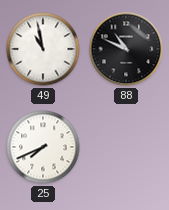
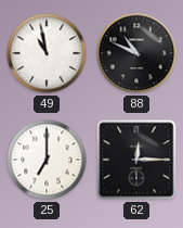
25: 7:41 -> 7:00 (47, 160)
62: none -> 12:15 (136, 160)
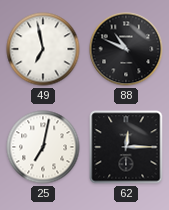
49: 10:58 -> 6:58 (43, 49)
25: 7:00 -> 7:02 (43, 147)
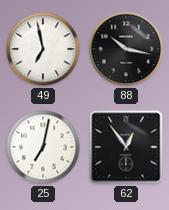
88: 10:49 -> 10:17 (126, 49)
62: 12:15 -> 12:54 (126, 147)
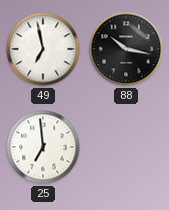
25: 7:02 -> 6:59 (43, 147)
62: 12:54 -> none (126, 147)
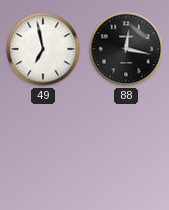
88: 10:17 -> 12:17 (126, 49)
25: 6:59 -> none (43, 147)
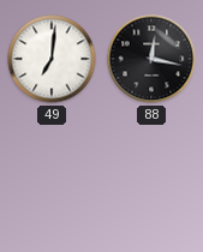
49: 6:58 -> 7:01 (52, 59)
